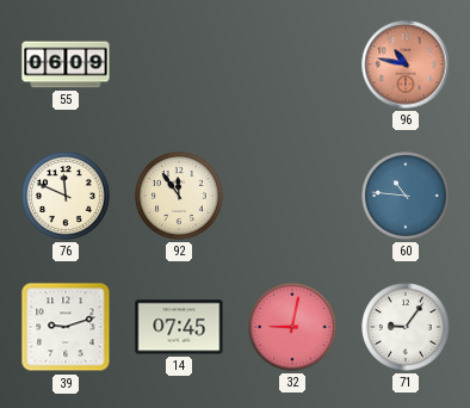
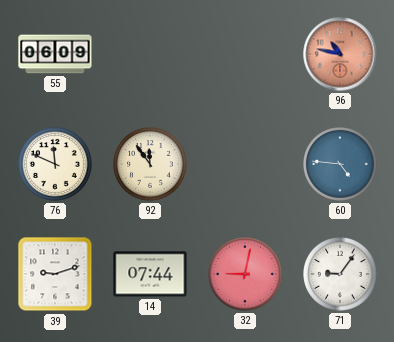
60: 10:46 -> 4:46 (341, 165)
14: 07:45 -> 07:44 (150, 274)
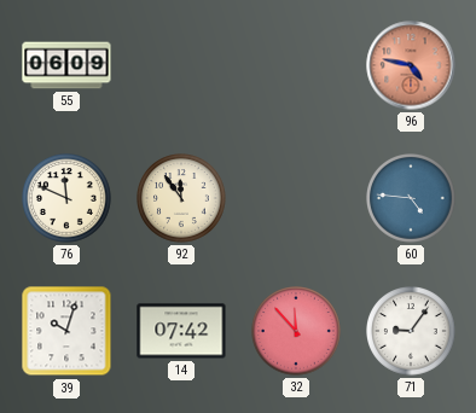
96: 10:47 -> 4:47 (411, 65)
39: 9:12 -> 10:03 (66, 331)
14: 07:44 -> 07:42 (181, 331)
32: 9:02 -> 11:53 (297, 332)
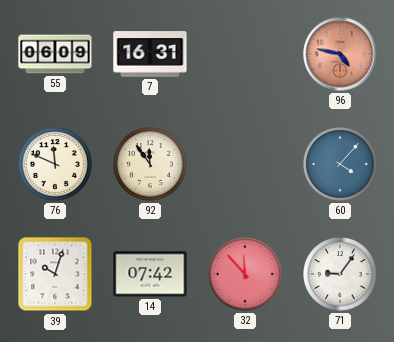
7: none -> 16:31 (150, 54)
60: 4:46 -> 4:07 (341, 165)
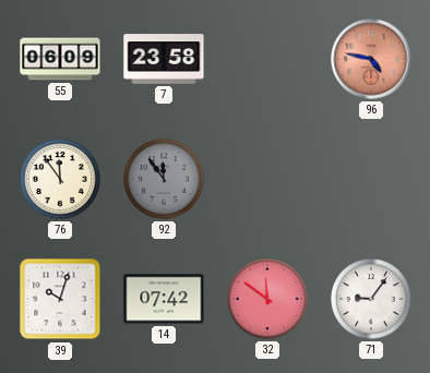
7: 16:31 -> 23:58 (164, 59)
76: 11:49 -> 11:54 (61, 180)
92 dial: cream -> grey (165, 180)
60: 4:07 -> none (341, 165)
32: 11:53 -> 11:51 (268, 300)
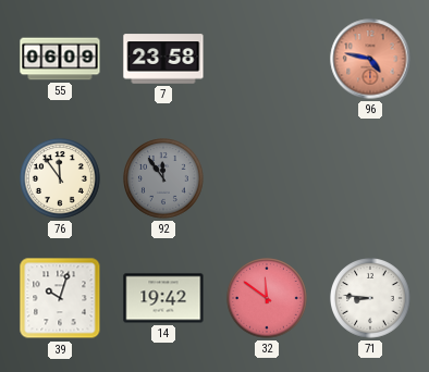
14: 07:42 -> 19:42 (163, 298)
71: 9:06 -> 8:46 (371, 299)
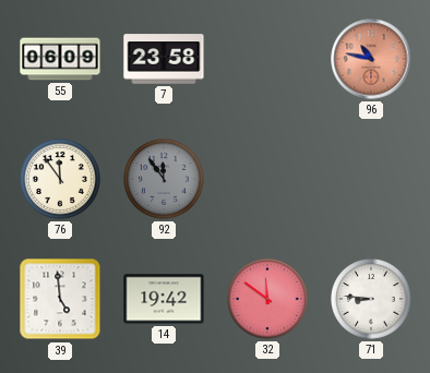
96: 4:47 -> 10:47 (371, 59)
39: 10:03 -> 4:59 (60, 299)
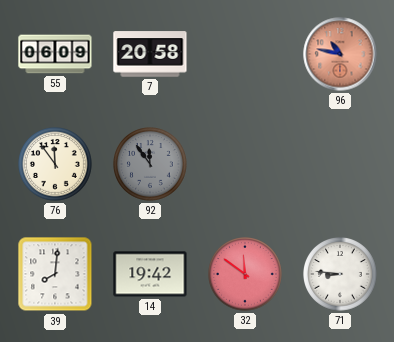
7: 23:58 -> 20:58 (150, 54)
39: 4:59 -> 8:01 (55, 274)
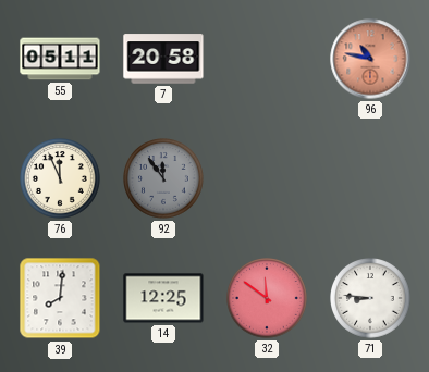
55: 06:09 -> 05:11 (60, 59)
76: 11:54 -> 11:56 (61, 179)
14: 19:42 -> 12:25 (163, 298)
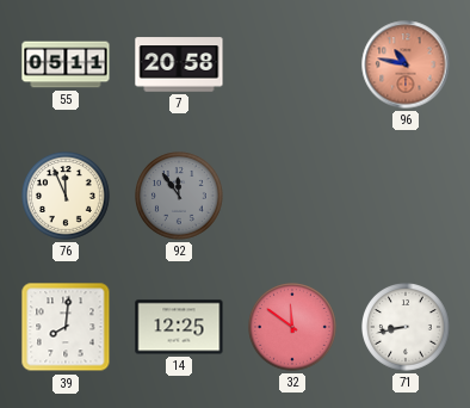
71: 8:46 -> 8:43 (407, 328)
